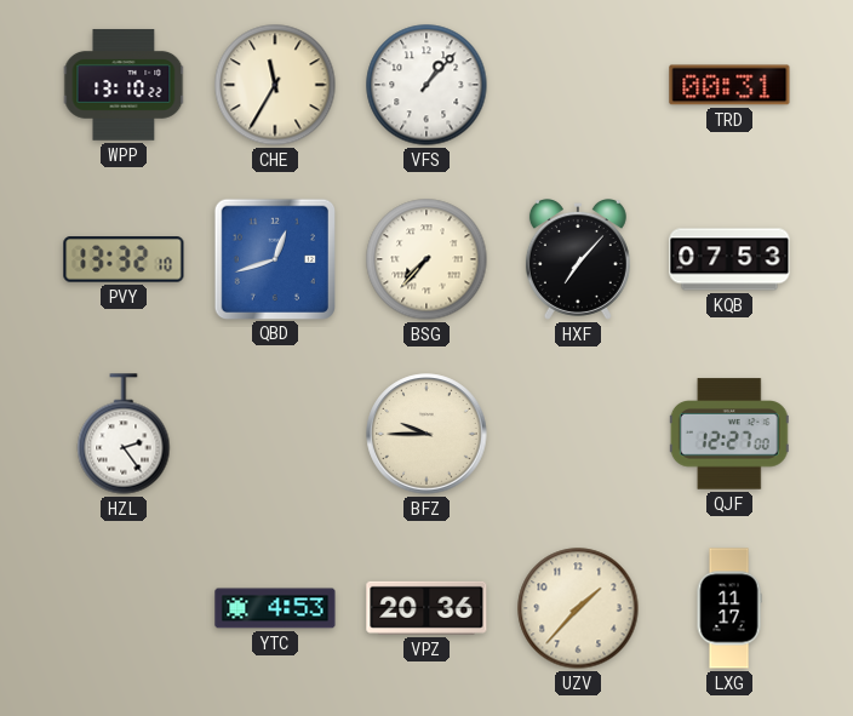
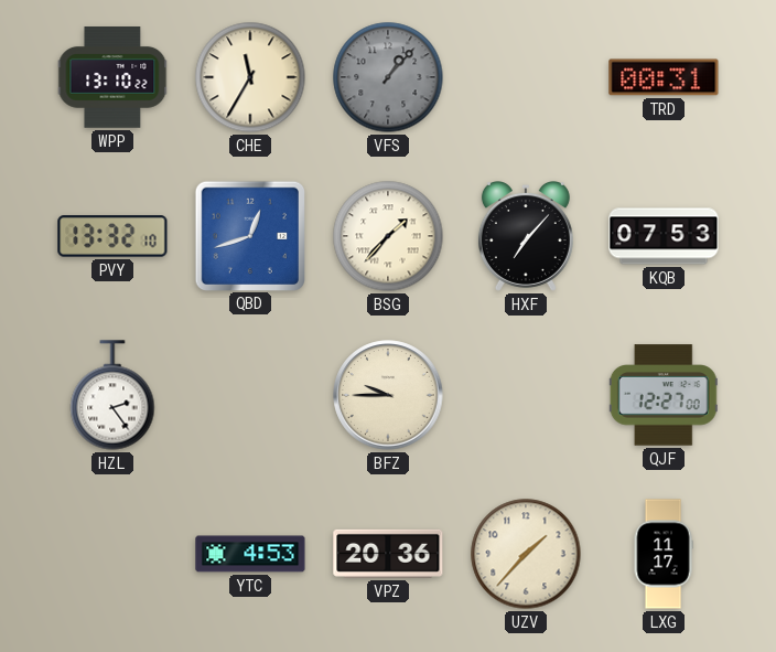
VFS dial: white -> grey (388, 77)
BSG: 7:37 -> 1:37 (388, 236)
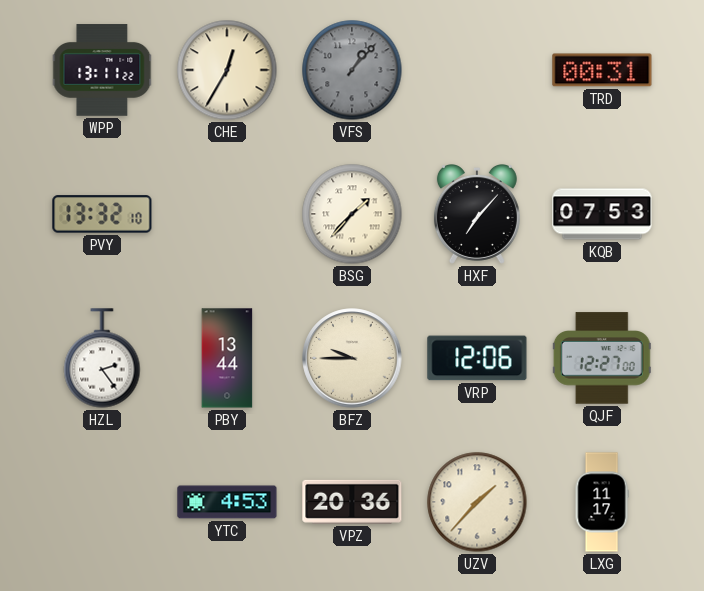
WPP: 13:10 -> 13:11 (102, 70)
CHE: 11:35 -> 12:35 (227, 70)
QBD: 12:42 -> none (249, 235)
PBY: none -> 13:44 (227, 358)
VRP: none -> 12:06 (477, 358)
